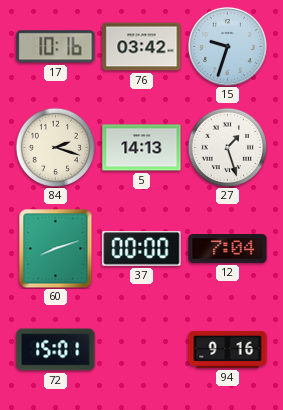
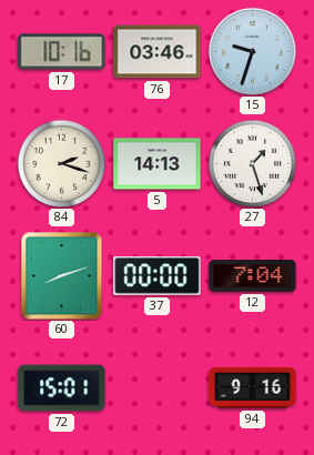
76: 03:42 -> 03:46 (158, 52)
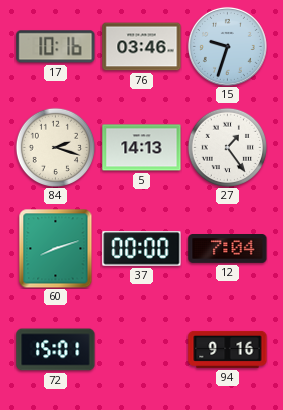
27: 1:27 -> 1:24 (227, 147)
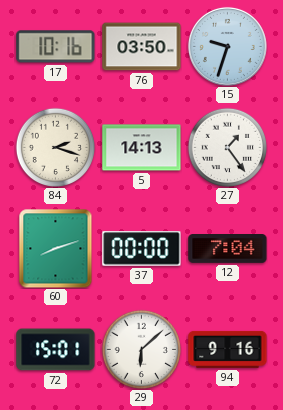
76: 03:46 -> 03:50 (142, 47)
29: none -> 6:08 (141, 349)
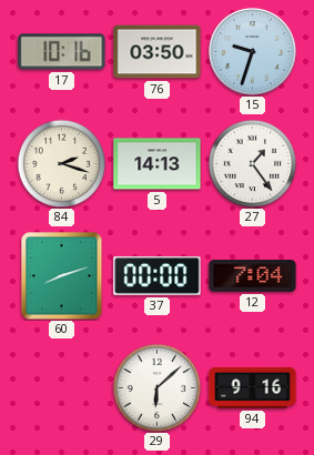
72: 15:01 -> none (56, 350)
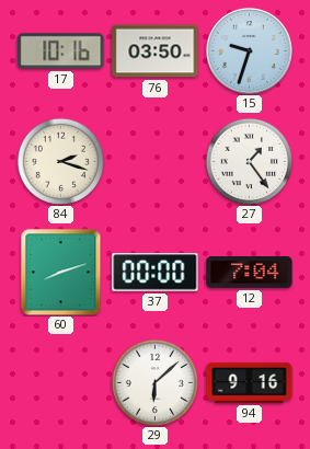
5: 14:13 -> none (158, 164)
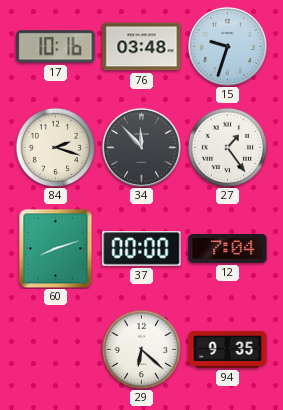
76: 03:50 -> 03:48 (142, 47)
34: none -> 11:53 (141, 147)
29: 6:08 -> 6:22 (141, 349)
94: 9:16 -> 9:35 (228, 349)
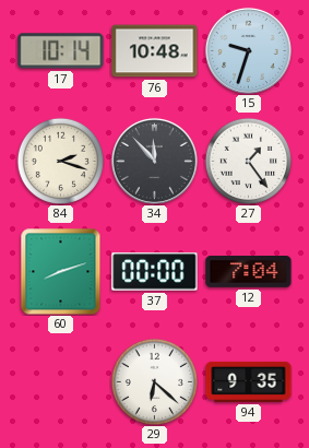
17: 10:16 -> 10:14 (61, 51)
76: 03:48 -> 10:48 (155, 51)
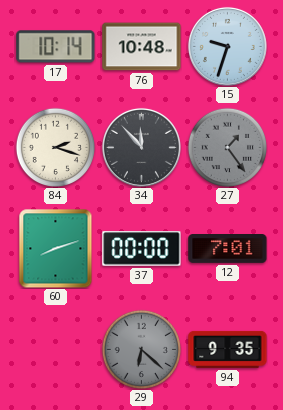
27 dial: white -> grey (227, 147)
12: 7:04 -> 7:01 (228, 249)
29 dial: white -> grey (141, 349)
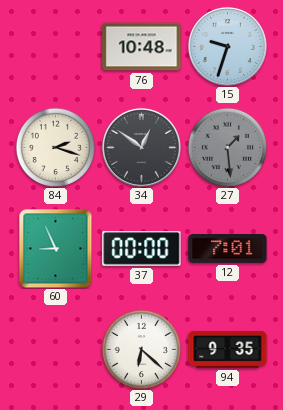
17: 10:14 -> none (56, 47)
34: 11:53 -> 12:51 (141, 147)
27: 1:24 -> 1:29 (227, 147)
60: 8:12 -> 8:56 (56, 248)
29 dial: grey -> white (141, 349)
